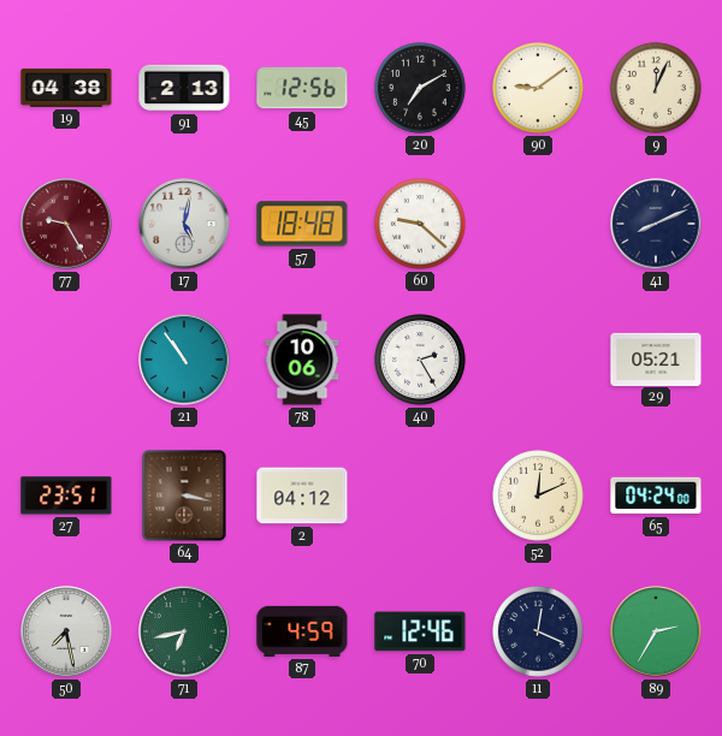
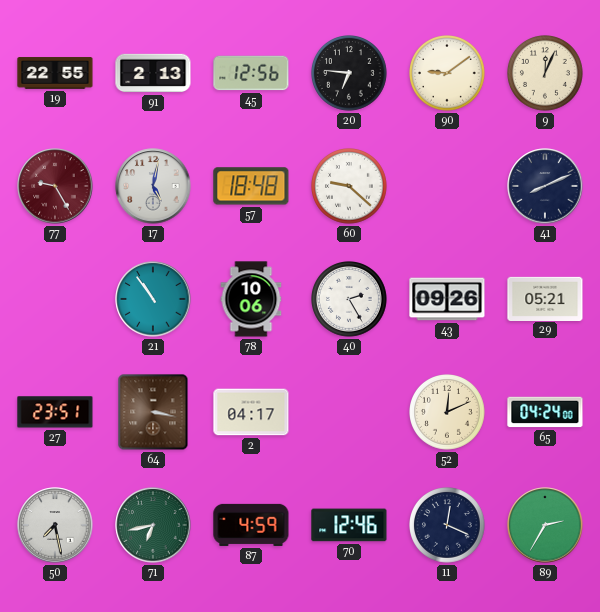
19: 04:38 -> 22:55 (55, 73)
20: 7:10 -> 6:46 (350, 74)
43: none -> 09:26 (447, 299)
2: 04:12 -> 04:17 (251, 412)
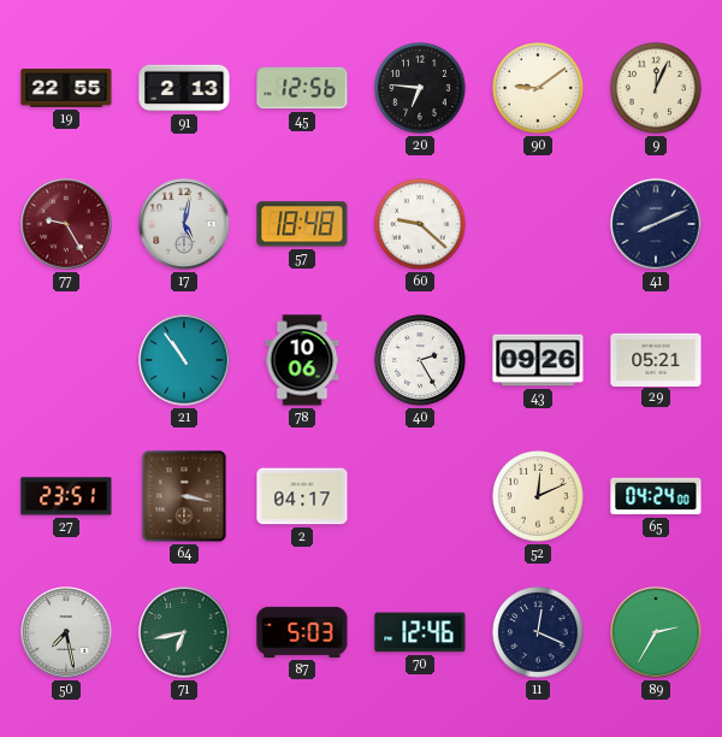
87: 4:59 -> 5:03 (302, 632)
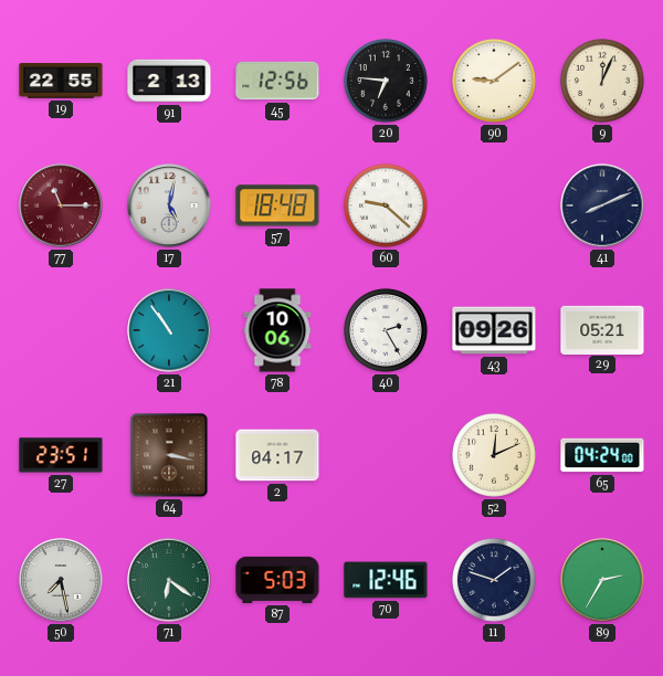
77: 9:25 -> 11:15 (61, 205)
71: 6:43 -> 6:21 (169, 580)
11: 12:19 -> 1:48 (495, 581)
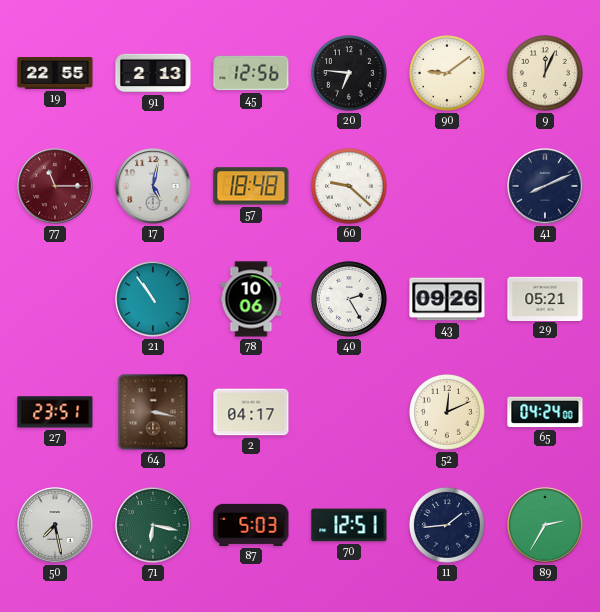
71: 6:21 -> 6:17 (153, 525)
70: 12:46 -> 12:51 (349, 525)
11: 1:48 -> 1:44 (448, 526)
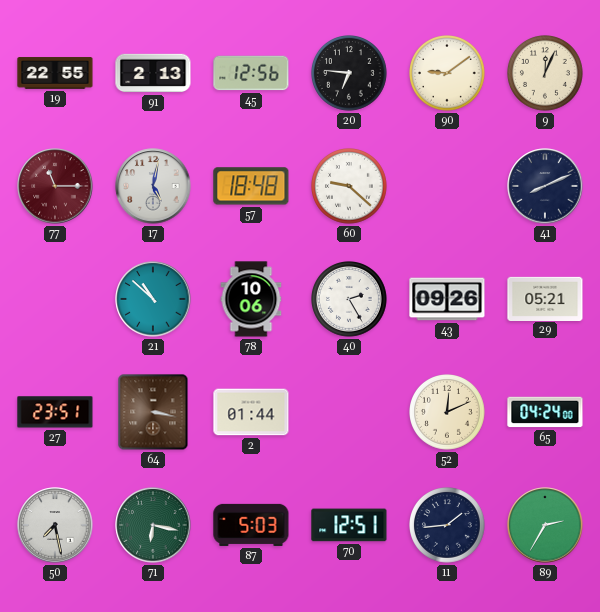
21: 10:54 -> 10:52 (153, 299)
2: 04:17 -> 01:44 (251, 412)
